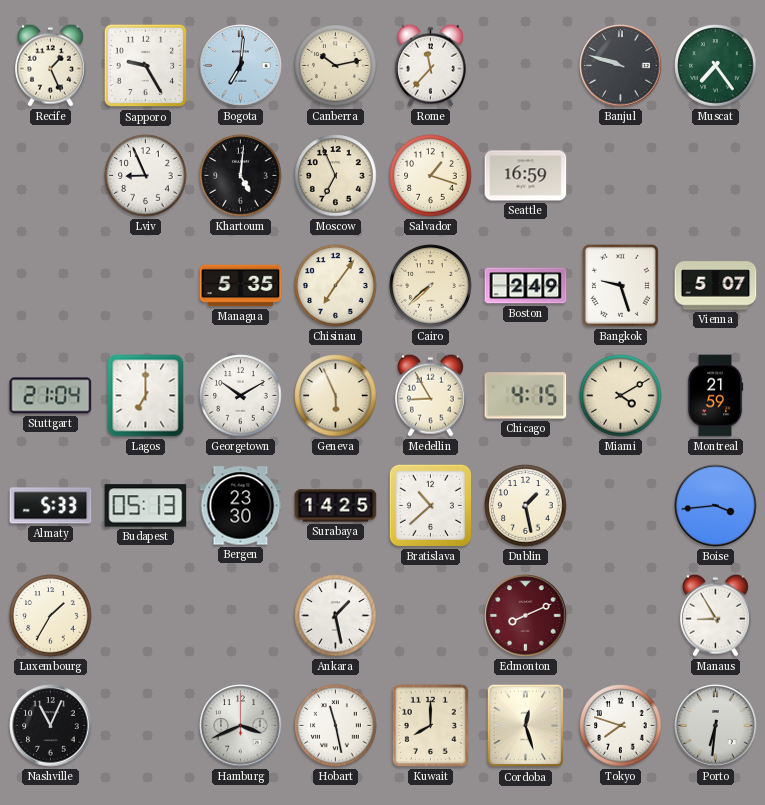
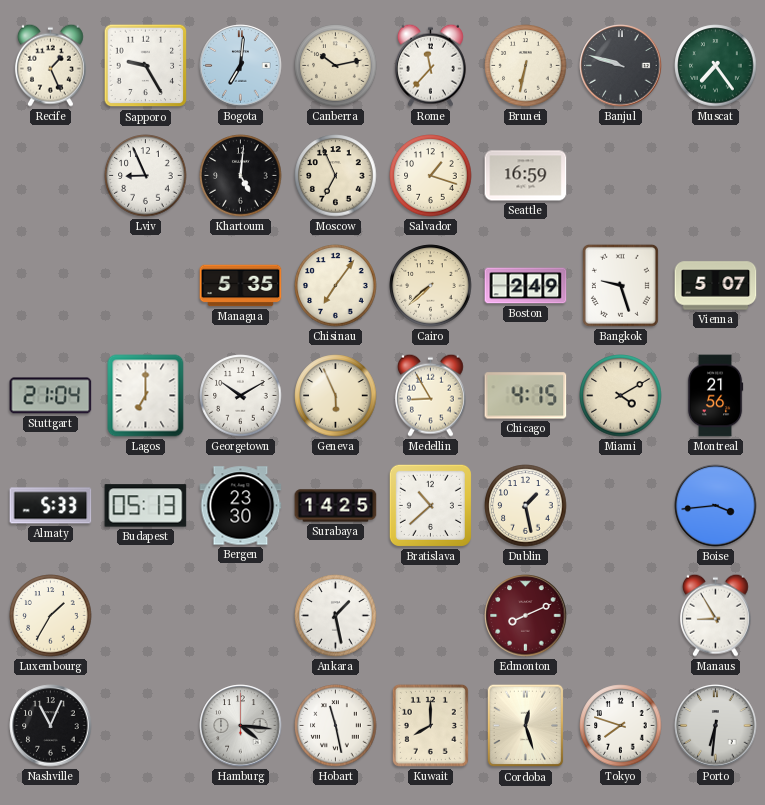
Brunei: none -> 6:32 (526, 66)
Montreal: 21:59 -> 21:56 (715, 396)
Hamburg: 3:41 -> 4:16 (241, 726)
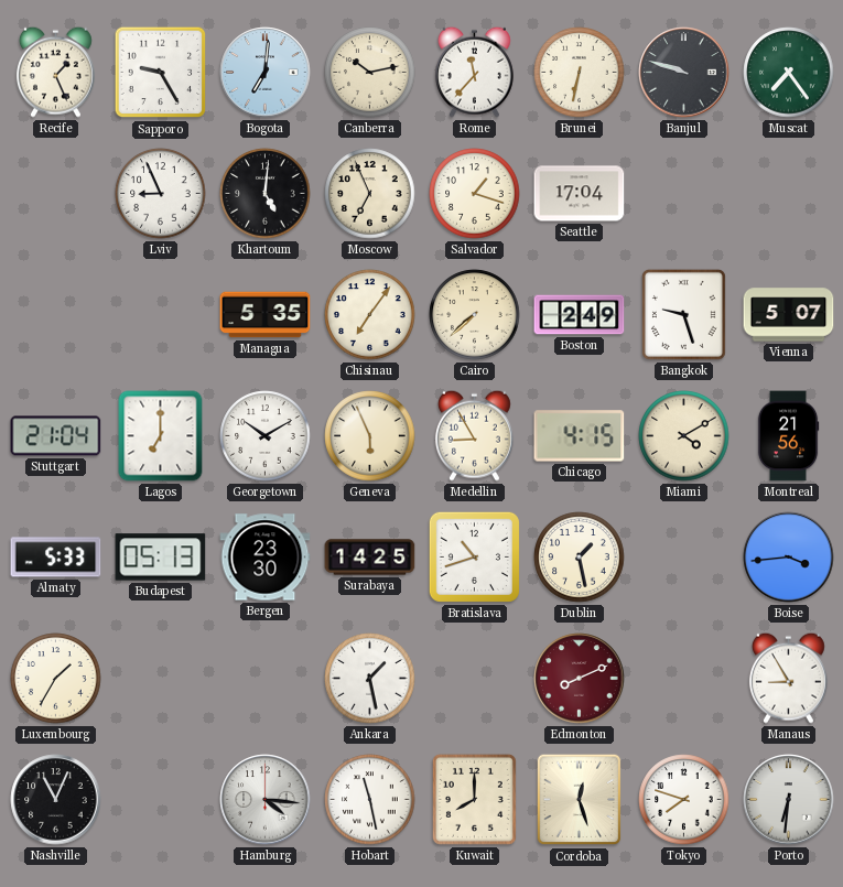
Seattle: 16:59 -> 17:04 (580, 194)
Bratislava: 10:38 -> 10:42 (474, 556)
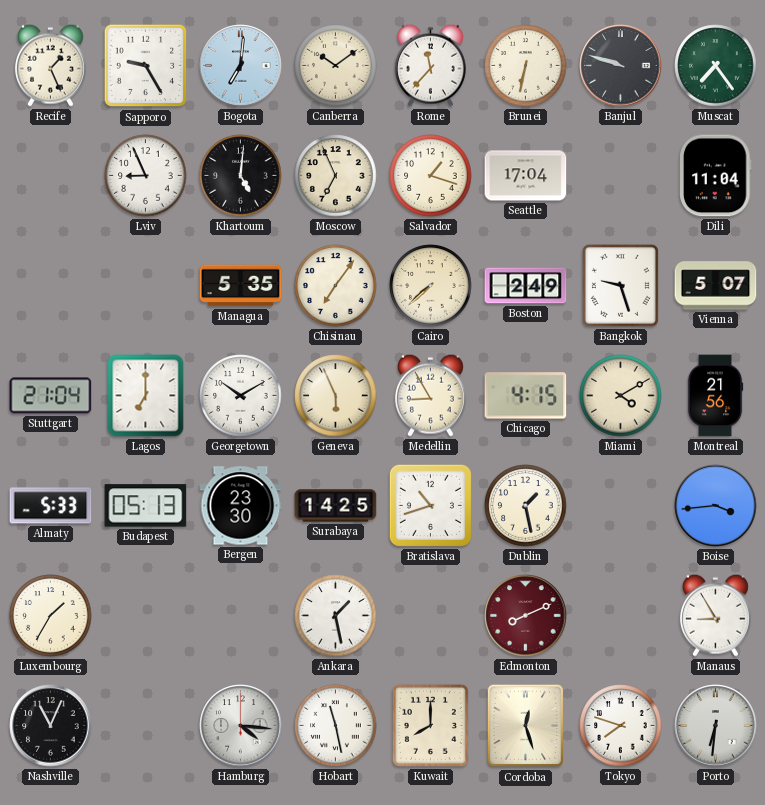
Canberra: 10:13 -> 10:09 (336, 66)
Dili: none -> 11:04 (716, 176)
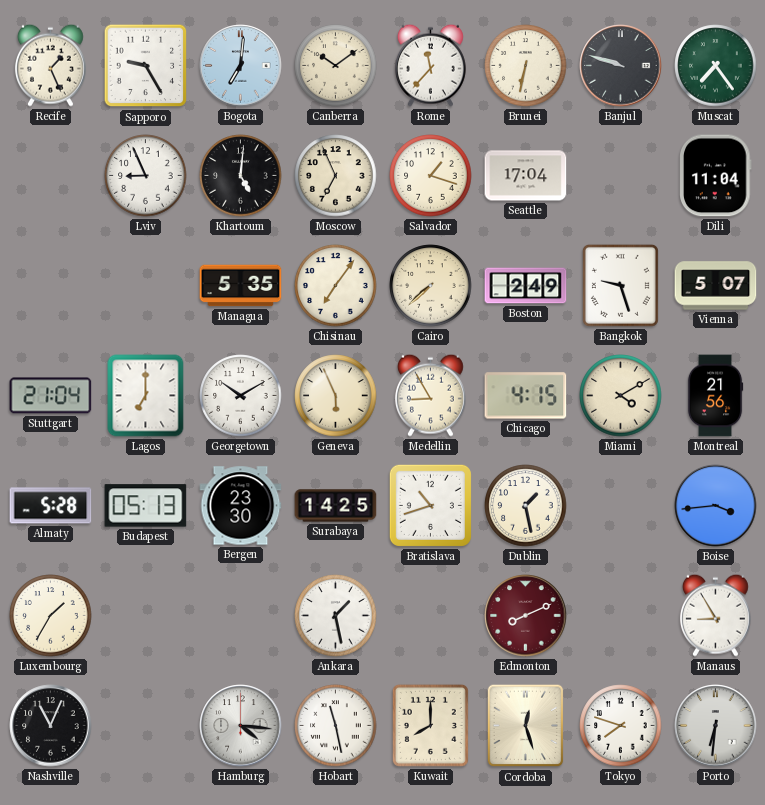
Almaty: 5:33 -> 5:28 (51, 506)
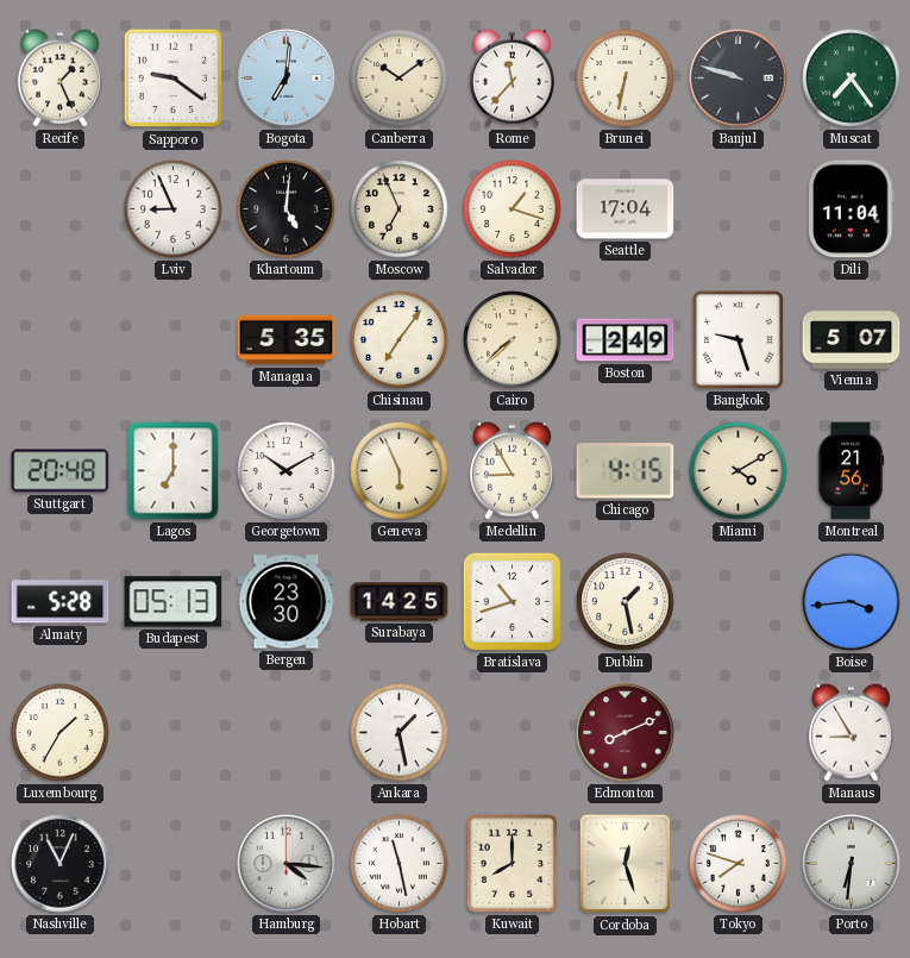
Sapporo: 9:25 -> 9:21 (174, 79)
Stuttgart: 21:04 -> 20:48 (61, 471)
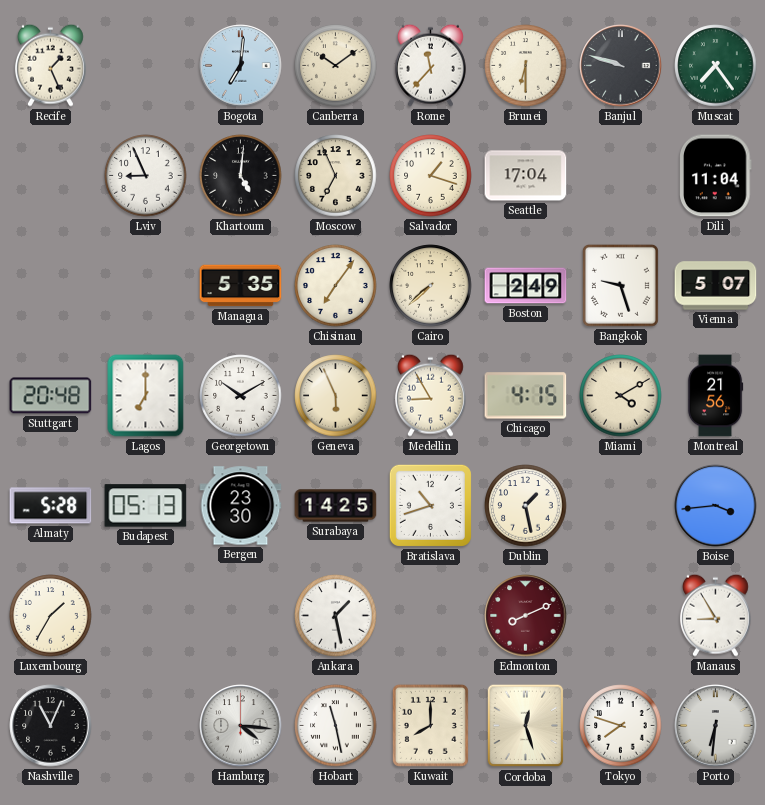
Sapporo: 9:21 -> none (174, 79)
Brunei: 6:32 -> 6:30 (526, 66)
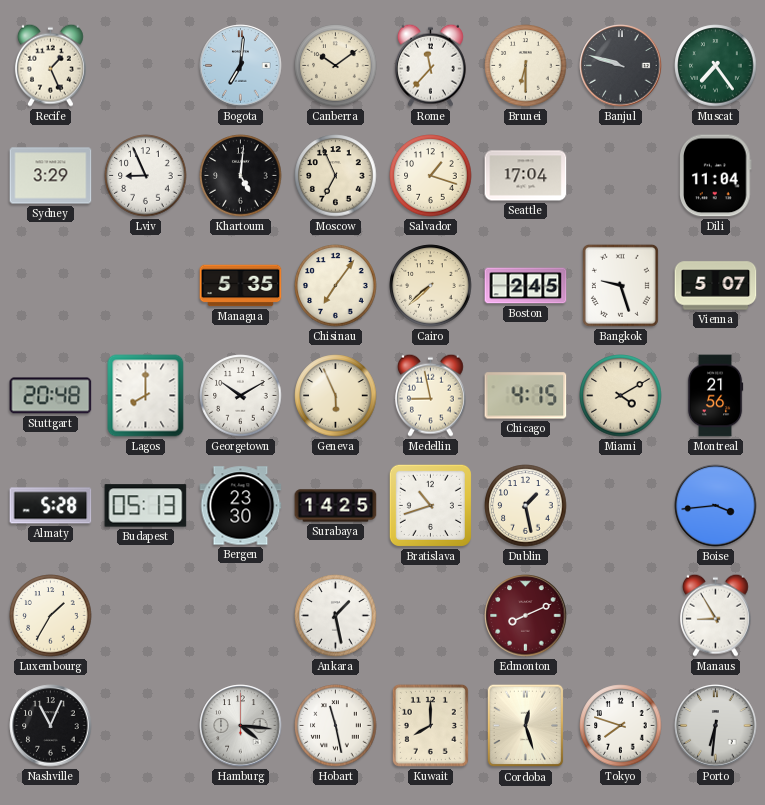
Sydney: none -> 3:29 (51, 176)
Boston: 2:49 -> 2:45 (526, 286)
Lagos: 7:00 -> 8:00 (146, 396)
Medellin: 8:55 -> 8:58 (430, 395)
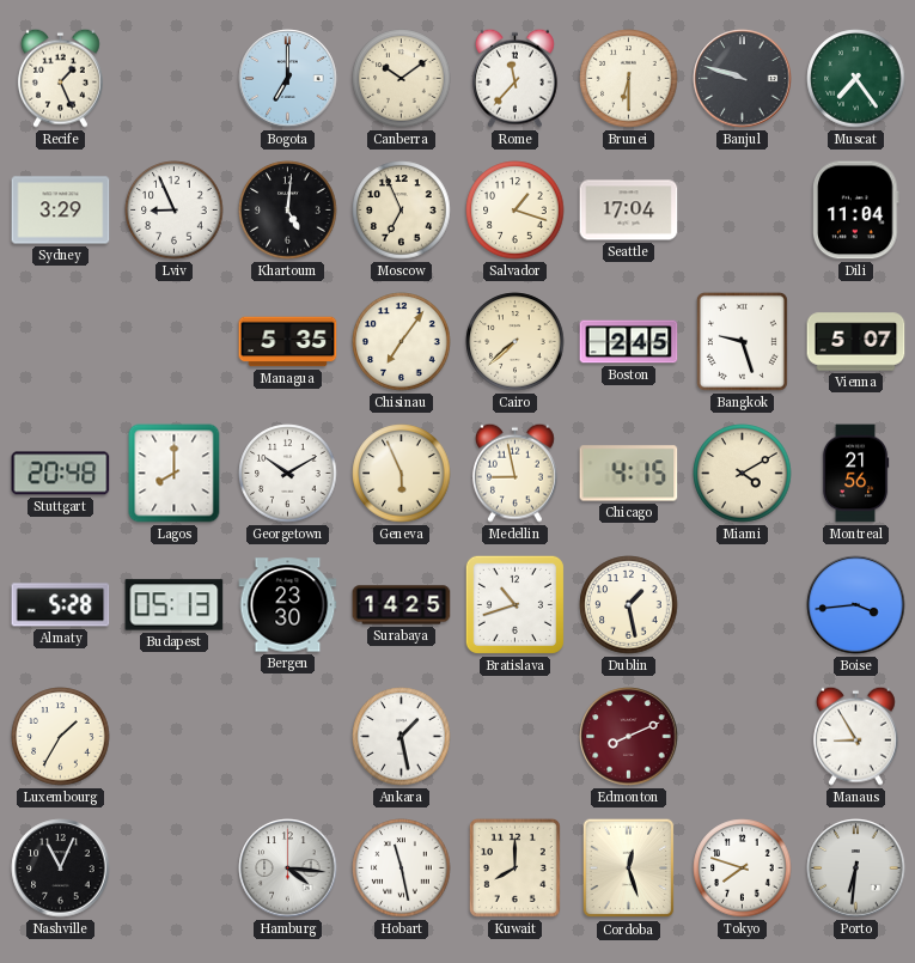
Bogota: 7:01 -> 7:00 (288, 79)
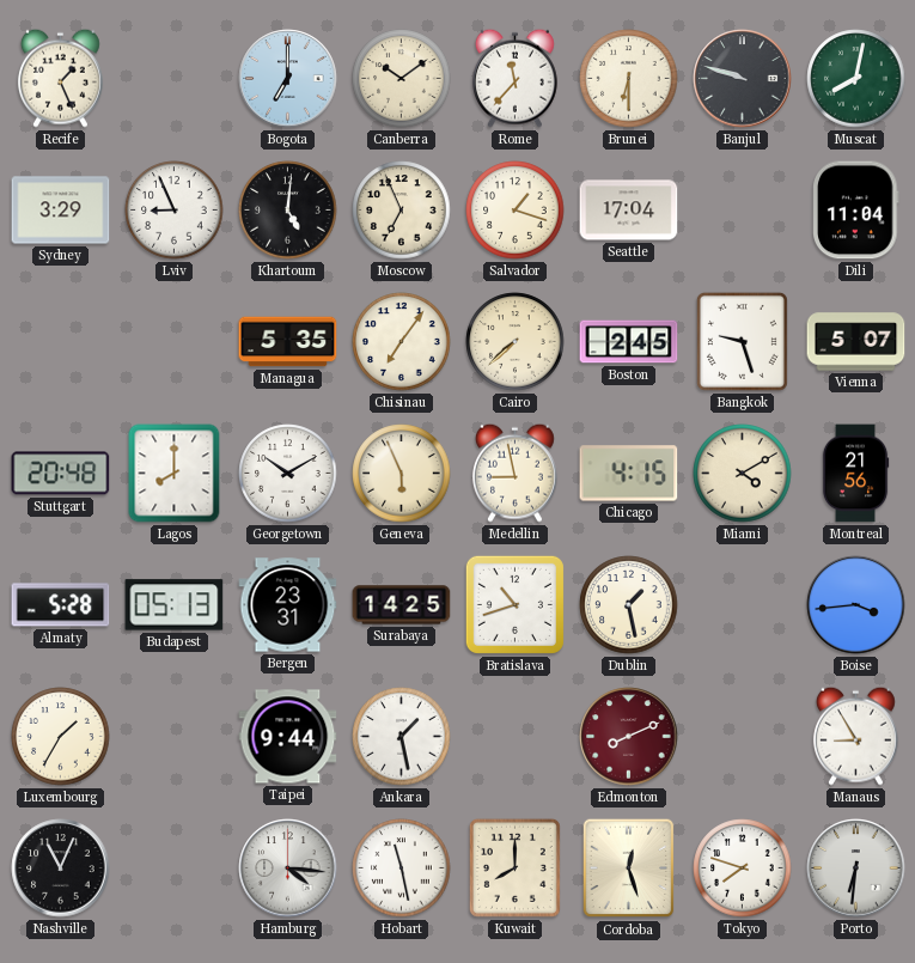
Muscat: 7:24 -> 8:02 (856, 79)
Bergen: 23:30 -> 23:31 (288, 605)
Taipei: none -> 9:44 (288, 737)
